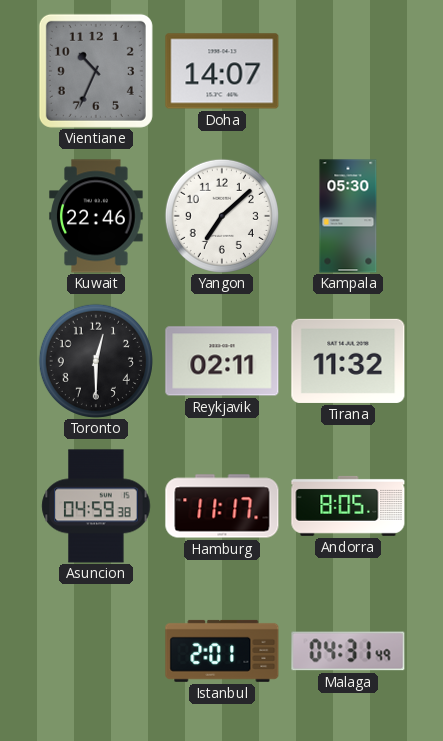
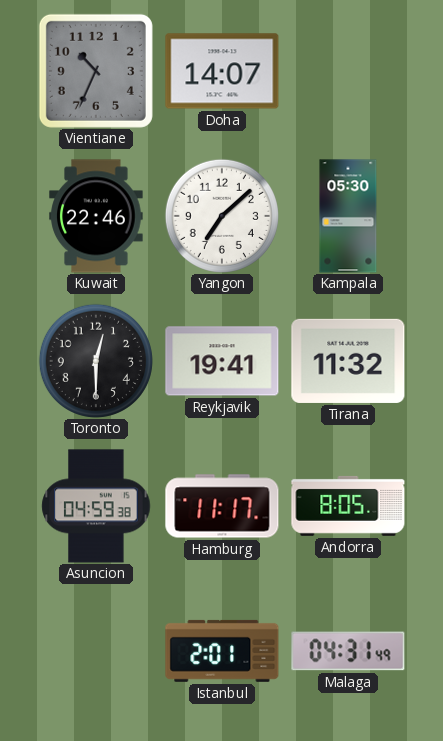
Reykjavik: 02:11 -> 19:41 (222, 361)
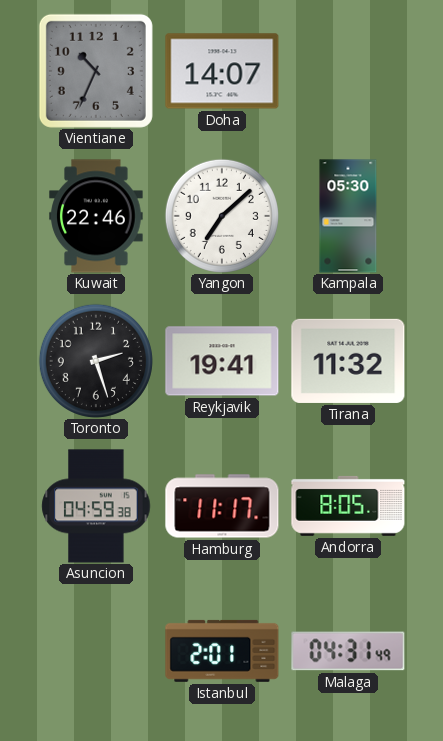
Toronto: 12:30 -> 2:27 (96, 361)
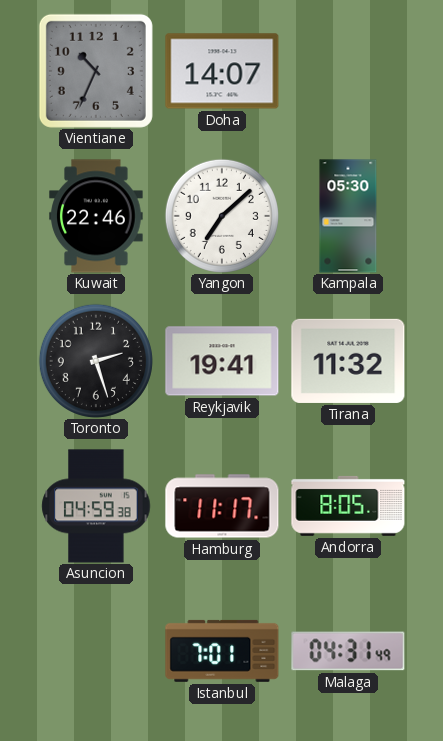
Istanbul: 2:01 -> 7:01 (222, 651)
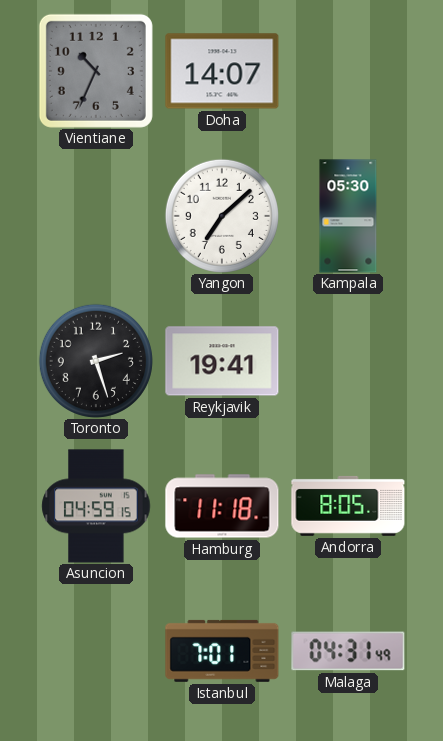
Kuwait: 22:46 -> none (96, 216)
Tirana: 11:32 -> none (348, 361)
Asuncion: 04:59:38 -> 04:59:15 (96, 506)
Hamburg: 11:17 -> 11:18 (222, 506)
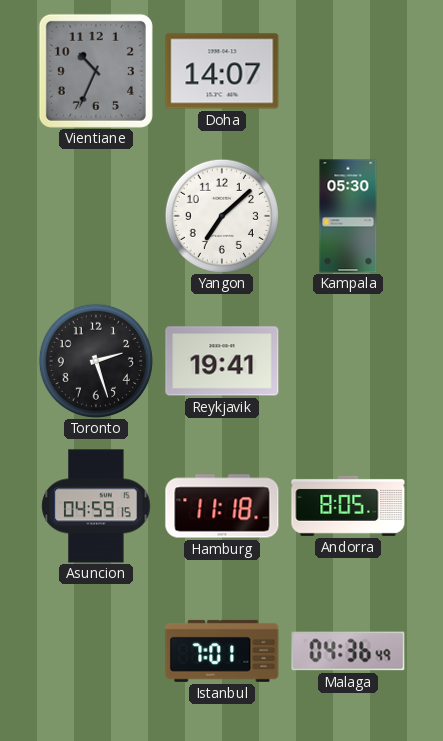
Malaga: 04:31 -> 04:36 (348, 651)
